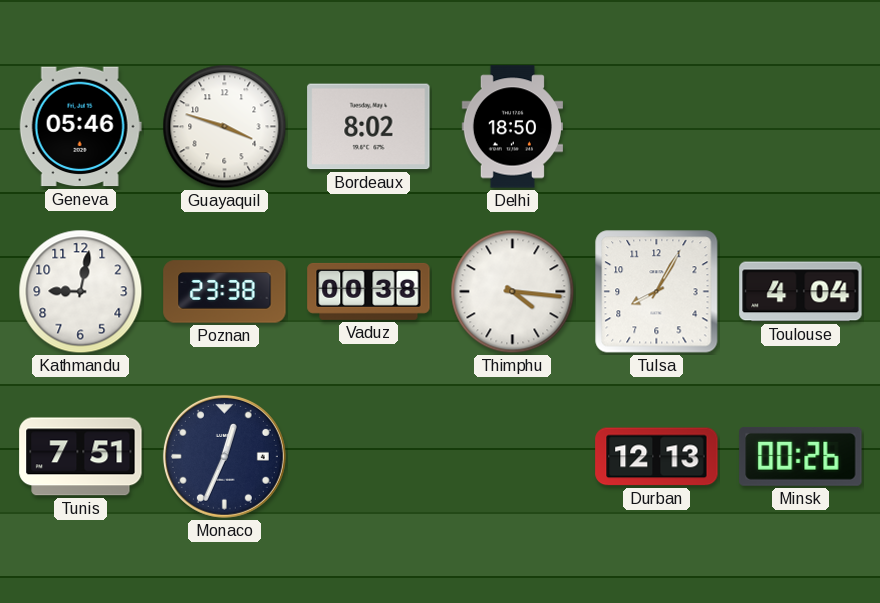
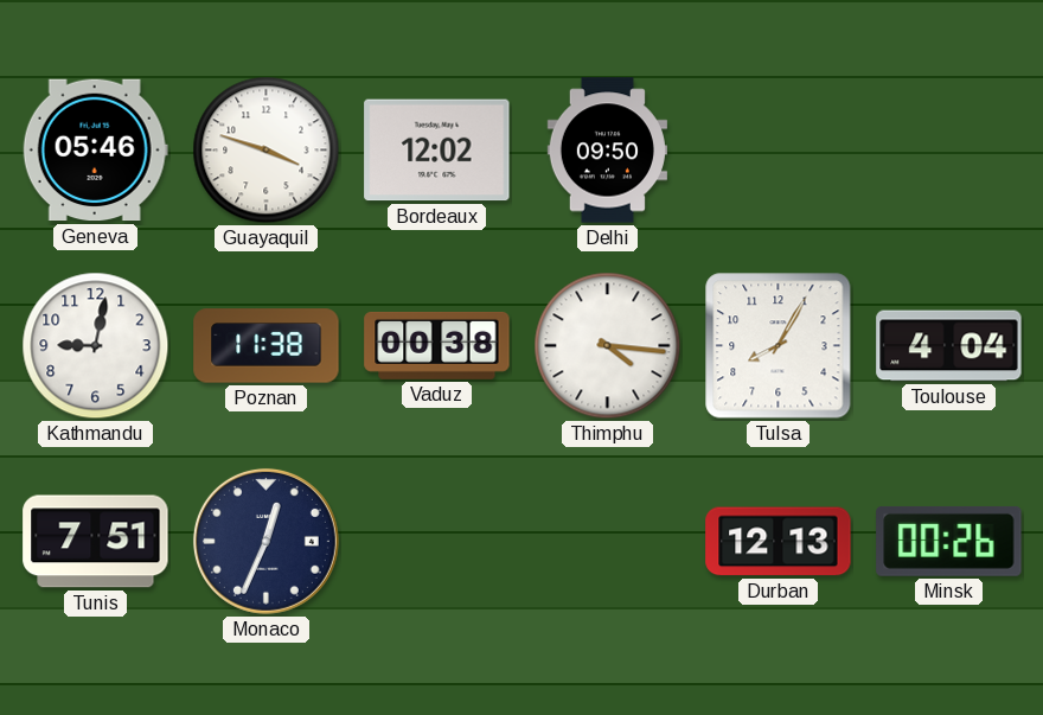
Bordeaux: 8:02 -> 12:02 (437, 151)
Delhi: 18:50 -> 09:50 (607, 151)
Poznan: 23:38 -> 11:38 (267, 346)
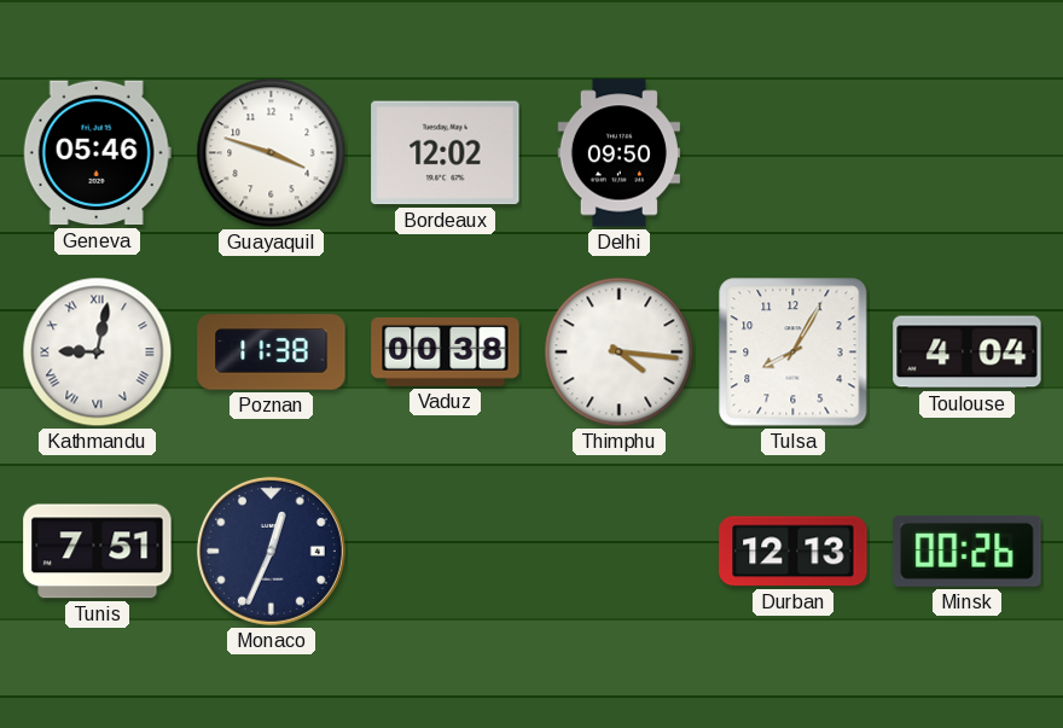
Kathmandu numerals: Arabic -> Roman (98, 353)
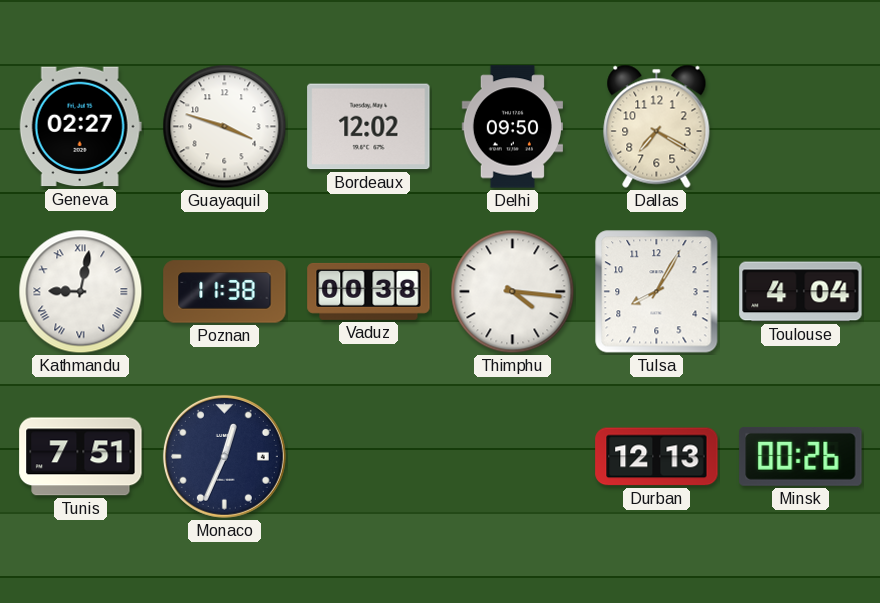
Geneva: 05:46 -> 02:27 (80, 127)
Dallas: none -> 7:20 (657, 126)
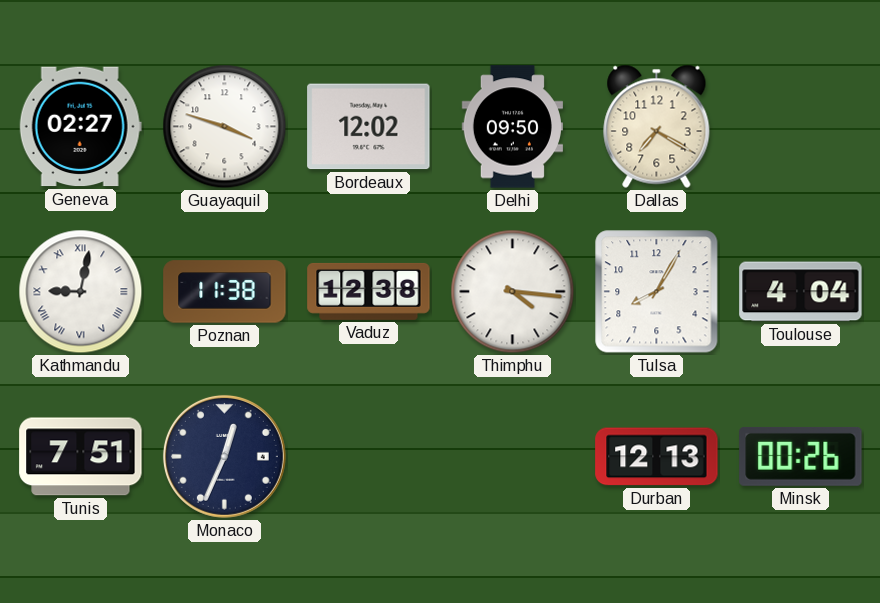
Vaduz: 00:38 -> 12:38 (369, 291)
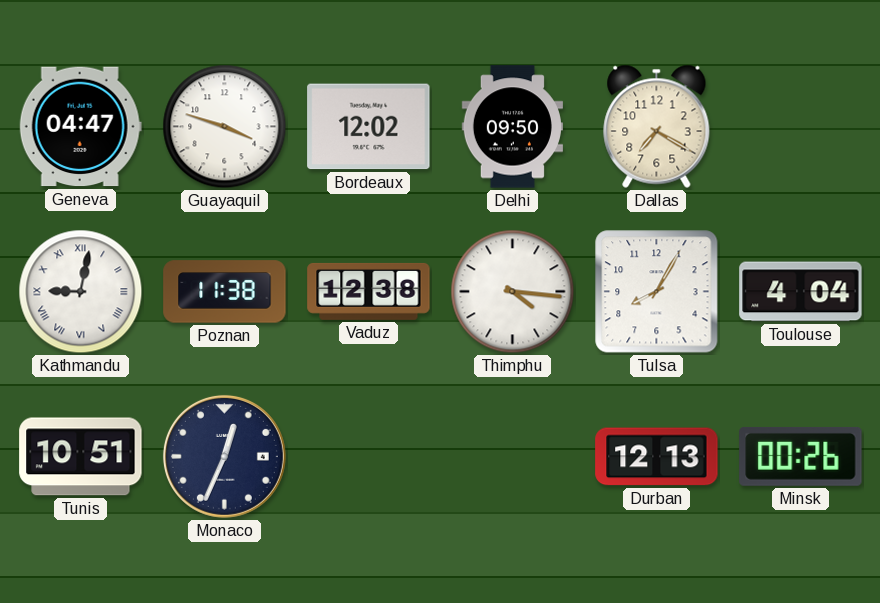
Geneva: 02:27 -> 04:47 (80, 127)
Tunis: 7:51 -> 10:51 (81, 457)
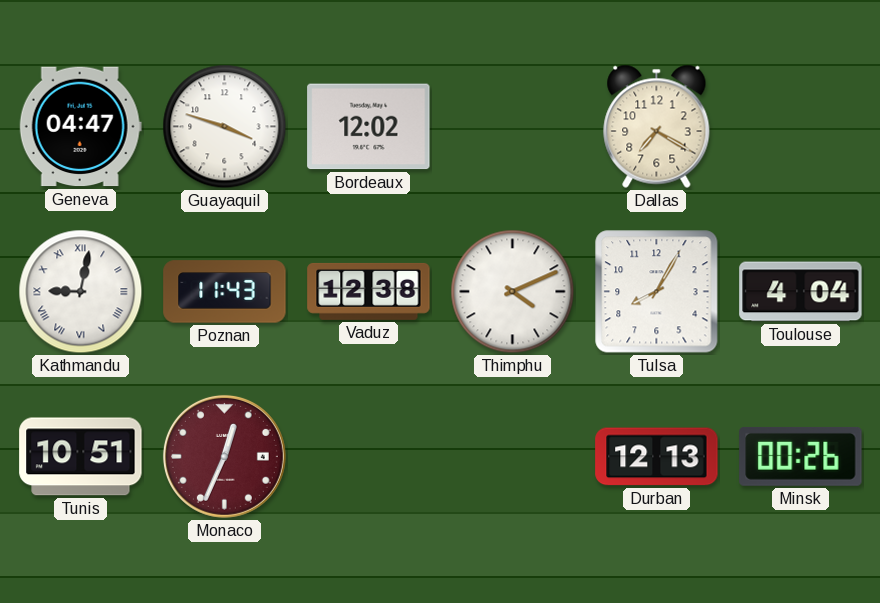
Delhi: 09:50 -> none (512, 127)
Poznan: 11:38 -> 11:43 (225, 292)
Thimphu: 4:16 -> 4:11 (513, 292)
Monaco dial: navy -> burgundy (224, 456)
